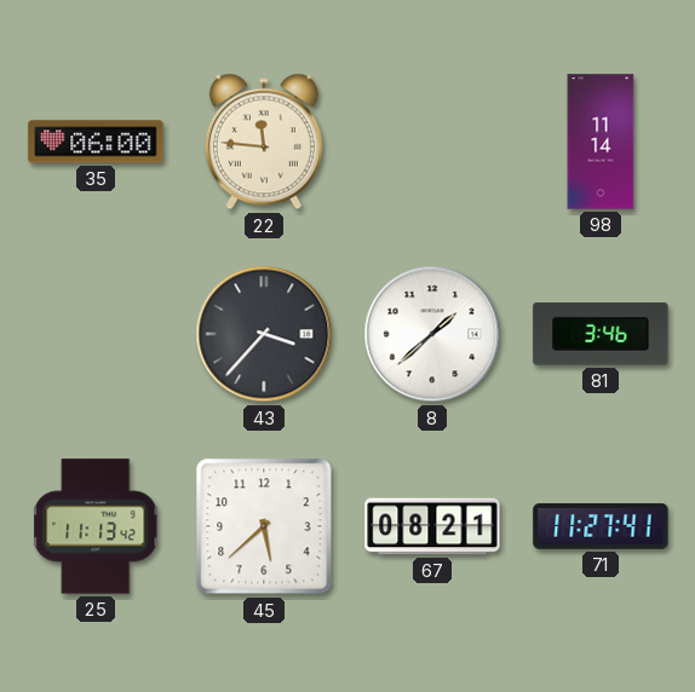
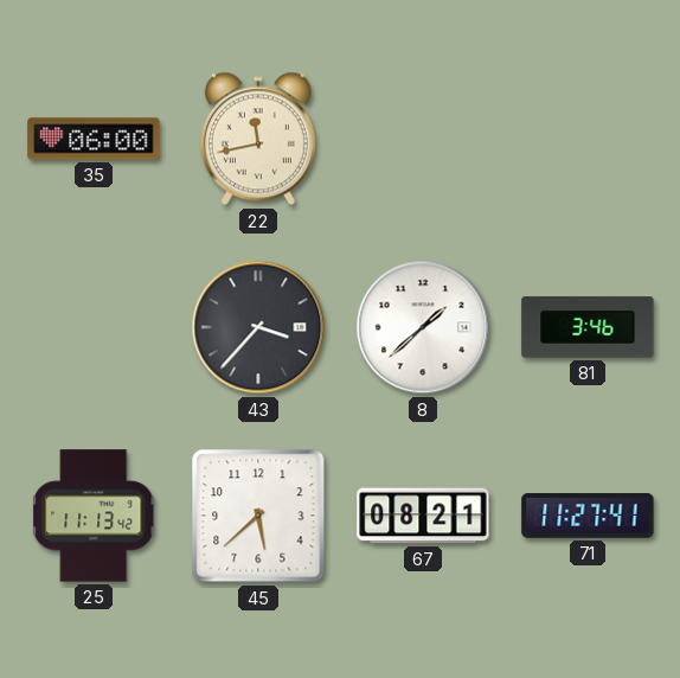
22: 11:46 -> 11:43 (258, 139)
98: 11:14 -> none (601, 142)
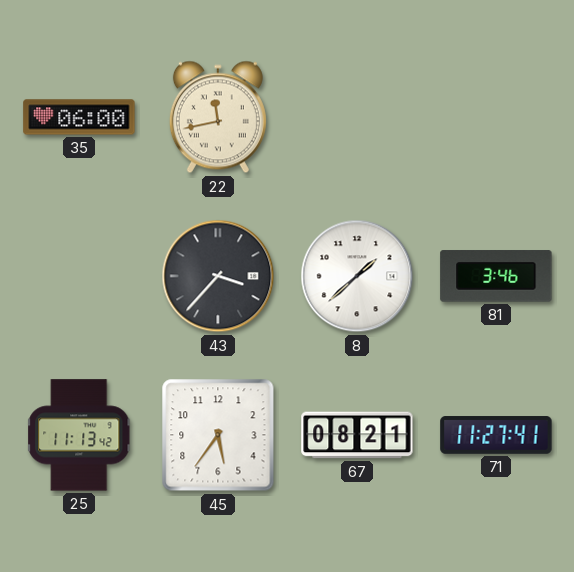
45: 5:38 -> 5:36 (218, 435)
